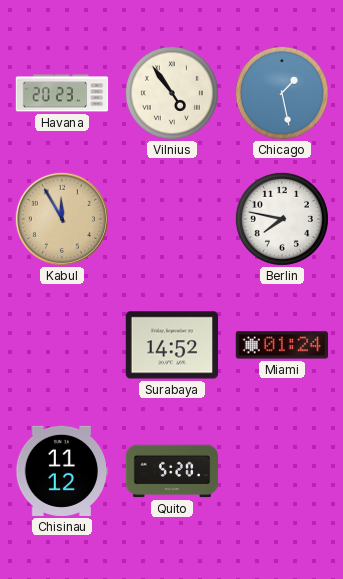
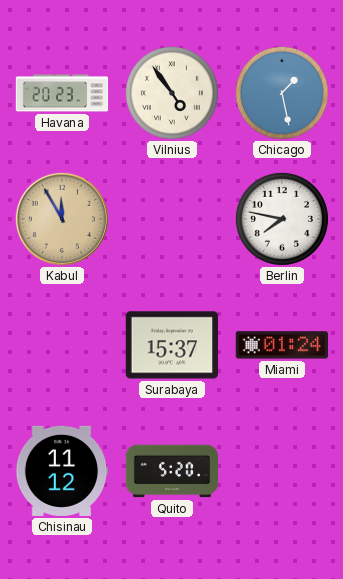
Surabaya: 14:52 -> 15:37 (172, 345)
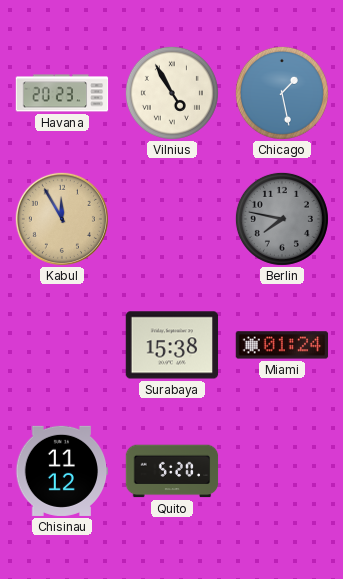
Vilnius: 4:54 -> 4:55 (172, 93)
Berlin dial: white -> grey (282, 219)
Surabaya: 15:37 -> 15:38 (172, 345)
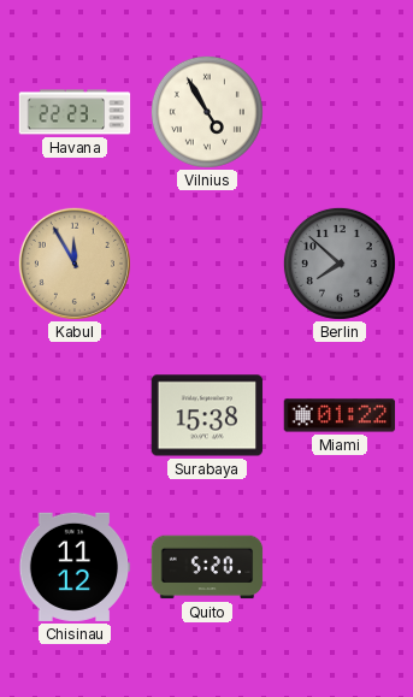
Havana: 20:23 -> 22:23 (75, 112)
Chicago: 1:28 -> none (282, 93)
Berlin: 7:47 -> 7:52 (340, 264)
Miami: 01:24 -> 01:22 (340, 415)
